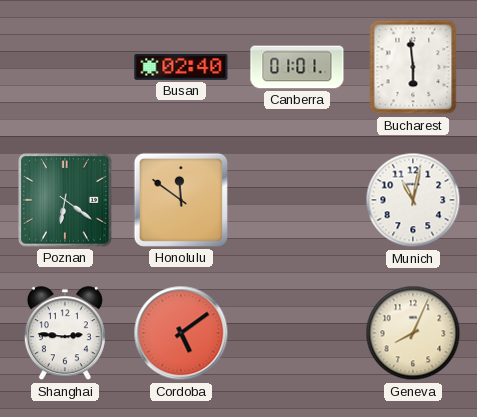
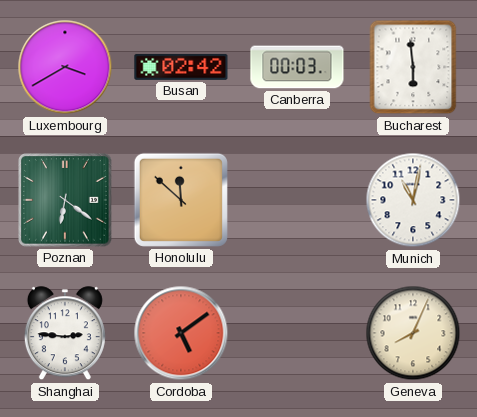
Luxembourg: none -> 3:40 (65, 67)
Busan: 02:40 -> 02:42 (181, 67)
Canberra: 01:01 -> 00:03 (297, 67)
Honolulu: 11:51 -> 11:52 (181, 200)
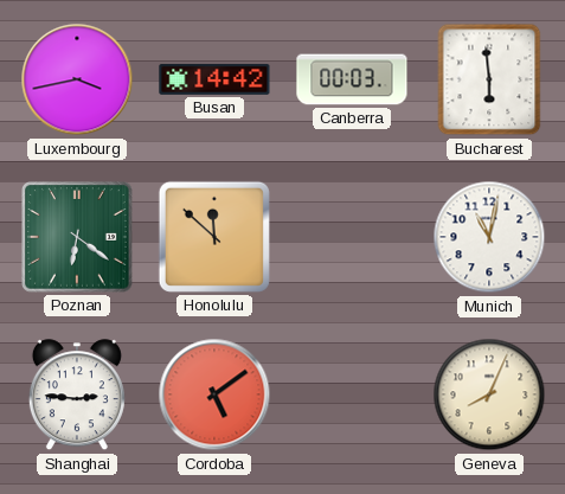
Luxembourg: 3:40 -> 3:43 (77, 79)
Busan: 02:42 -> 14:42 (214, 79)
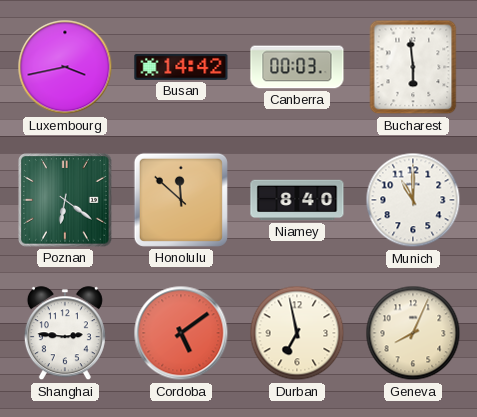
Niamey: none -> 8:40 (297, 200)
Munich: 11:02 -> 11:00 (413, 200)
Durban: none -> 6:58 (297, 333)
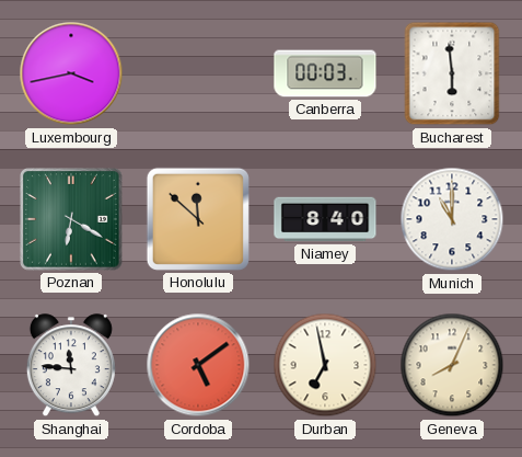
Busan: 14:42 -> none (181, 67)
Poznan: 6:21 -> 6:20 (71, 219)
Shanghai: 2:46 -> 11:46 (71, 366)
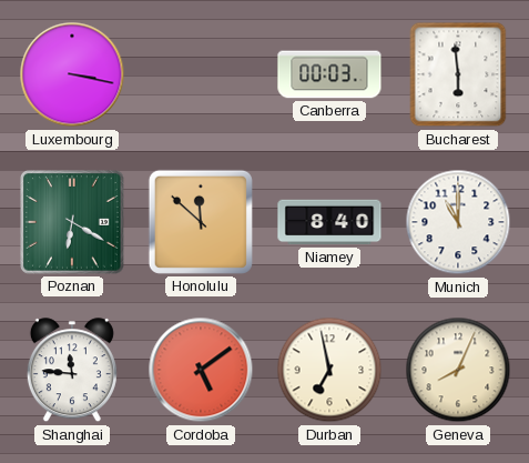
Luxembourg: 3:43 -> 3:17 (72, 74)
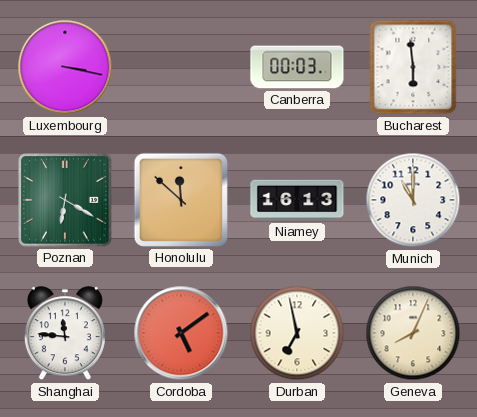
Niamey: 8:40 -> 16:13 (297, 200)
